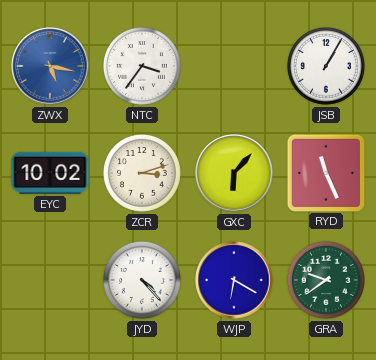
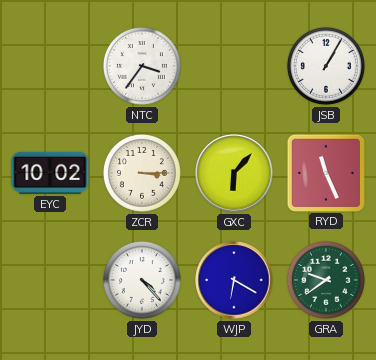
ZWX: 5:17 -> none (50, 66)
ZCR: 3:12 -> 3:15 (142, 173)
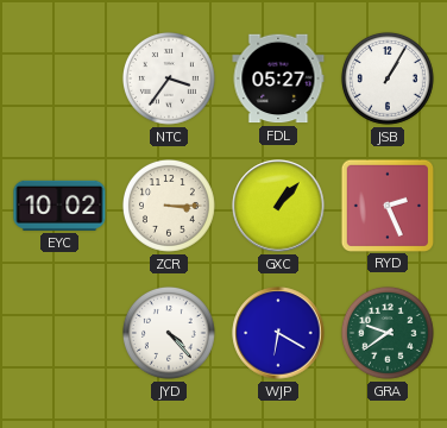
FDL: none -> 05:27 (278, 78)
GXC: 6:07 -> 1:07 (278, 206)
RYD: 11:26 -> 2:26 (386, 204)
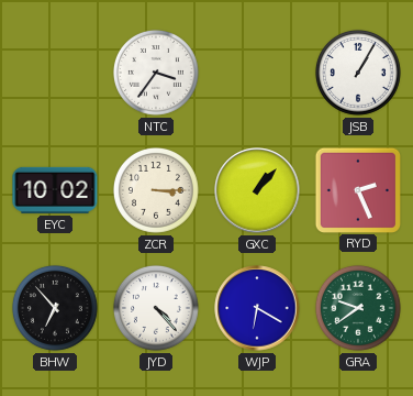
FDL: 05:27 -> none (278, 78)
BHW: none -> 6:53 (55, 308)
